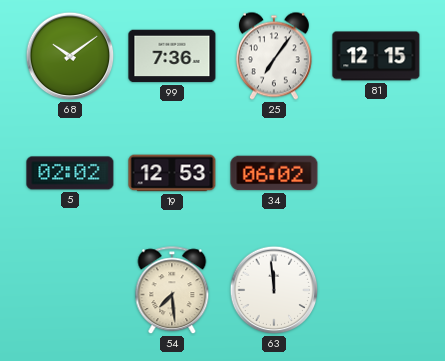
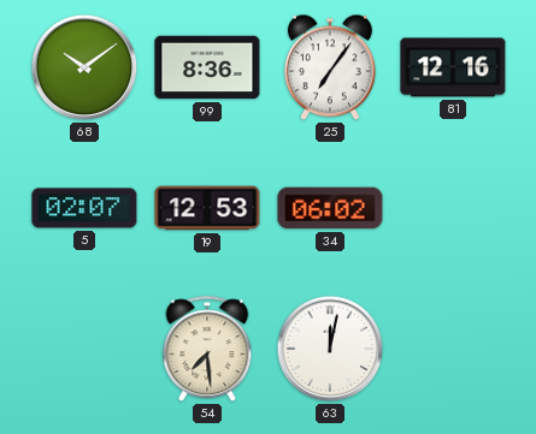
99: 7:36 -> 8:36 (207, 67)
81: 12:15 -> 12:16 (453, 67)
5: 02:02 -> 02:07 (84, 208)
63: 11:59 -> 12:02 (330, 349)
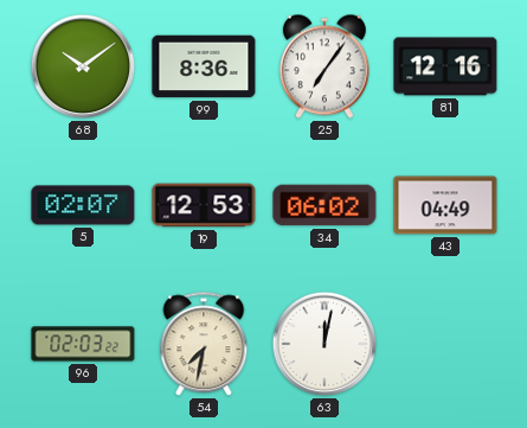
43: none -> 04:49 (445, 205)
96: none -> 02:03 (83, 344)
54: 7:29 -> 7:32 (204, 345)
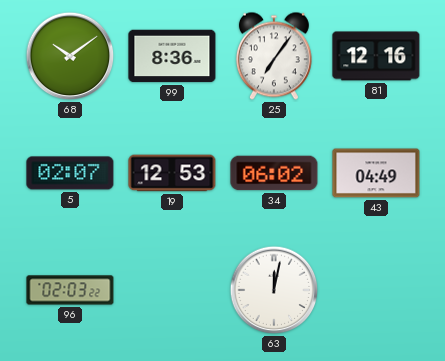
54: 7:32 -> none (204, 345)
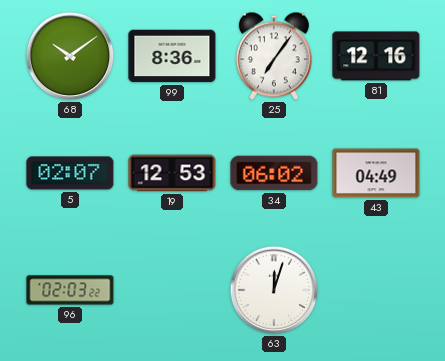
63: 12:02 -> 12:03 (274, 290)
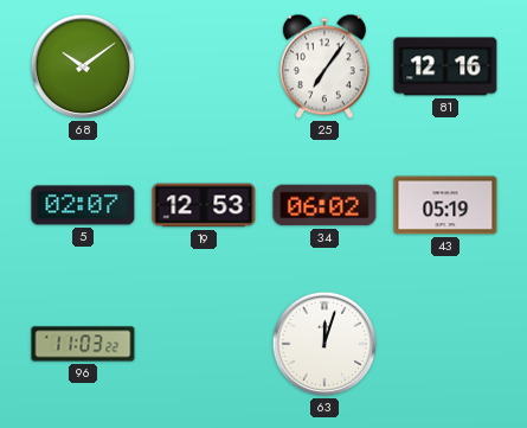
99: 8:36 -> none (172, 56)
43: 04:49 -> 05:19 (445, 205)
96: 02:03 -> 11:03 (83, 344)
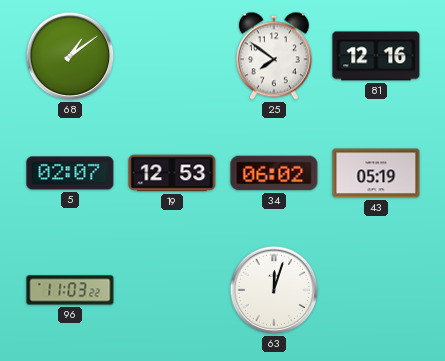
68: 10:09 -> 1:09 (70, 56)
25: 7:06 -> 7:51 (274, 56)
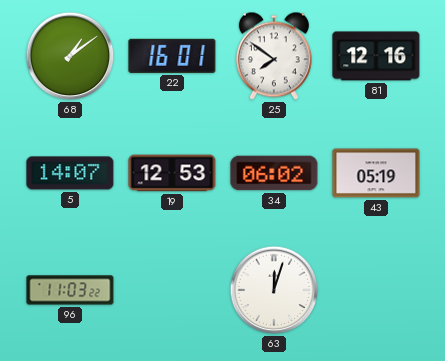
22: none -> 16:01 (172, 56)
5: 02:07 -> 14:07 (70, 173)
